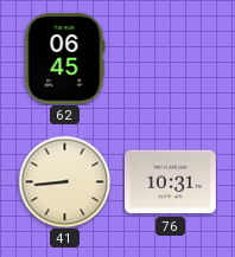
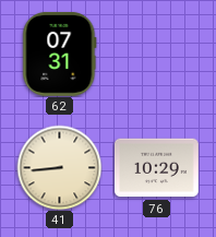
62: 06:45 -> 07:31 (60, 54)
76: 10:31 -> 10:29 (156, 168)
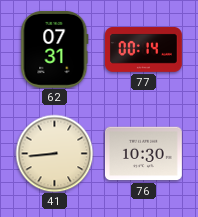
77: none -> 00:14 (144, 49)
76: 10:29 -> 10:30 (143, 154)
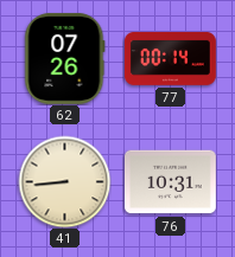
62: 07:31 -> 07:26 (65, 58)
76: 10:30 -> 10:31 (170, 182)
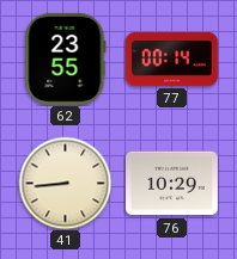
62: 07:26 -> 23:55 (66, 58)
76: 10:31 -> 10:29 (171, 184)
